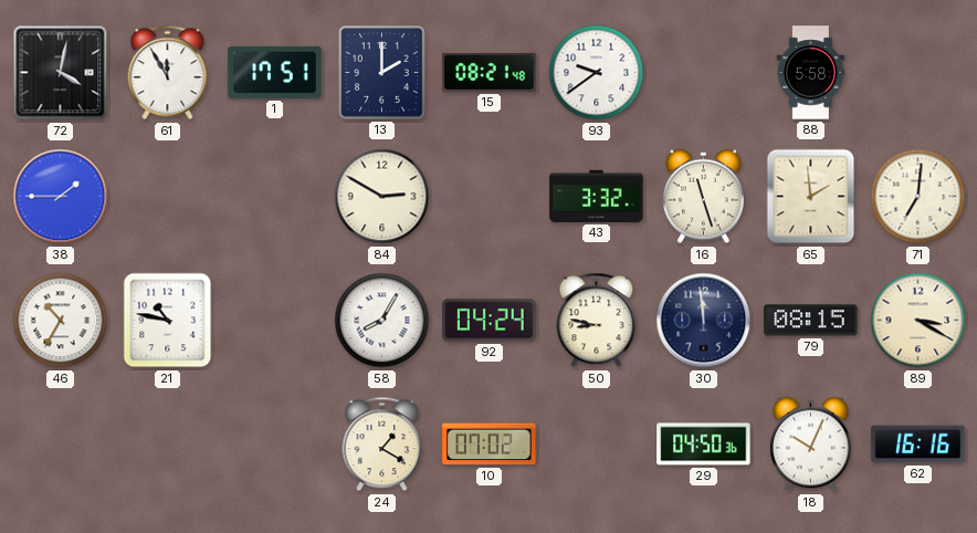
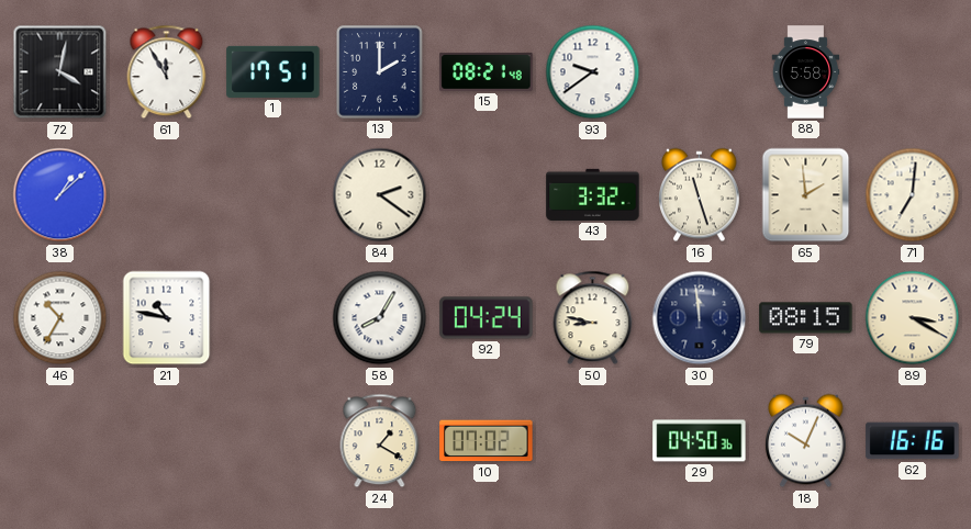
38: 1:45 -> 1:08 (60, 195)
84: 2:50 -> 2:21 (380, 195)
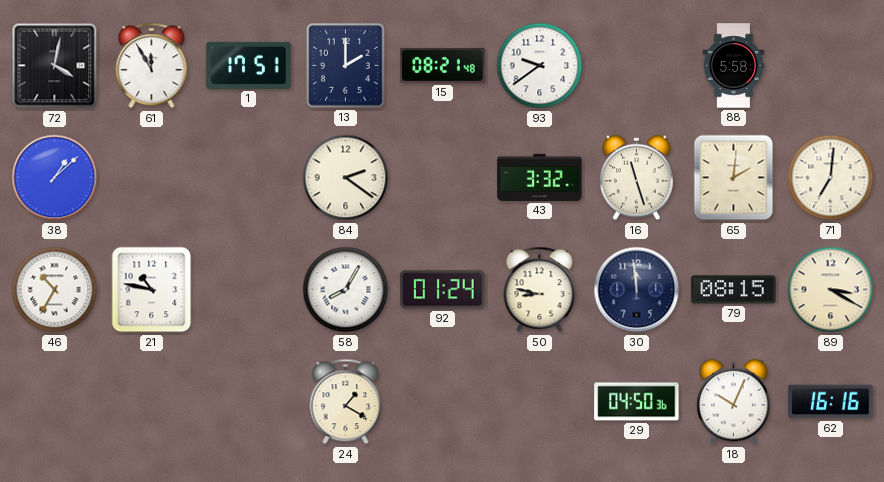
65: 1:59 -> 2:01 (734, 178)
92: 04:24 -> 01:24 (443, 290)
10: 07:02 -> none (487, 441)
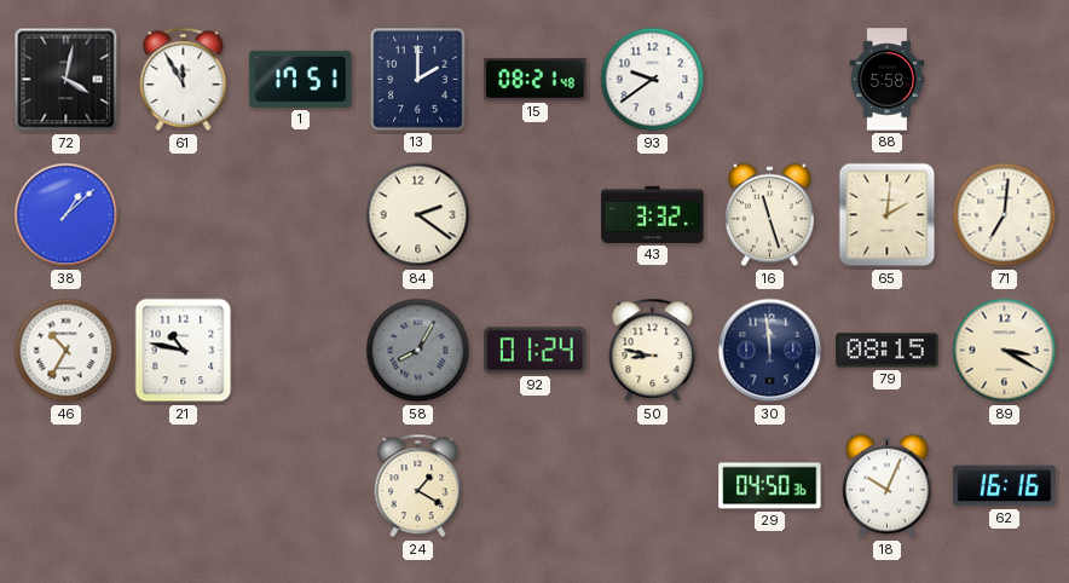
58 dial: white -> grey (418, 351)
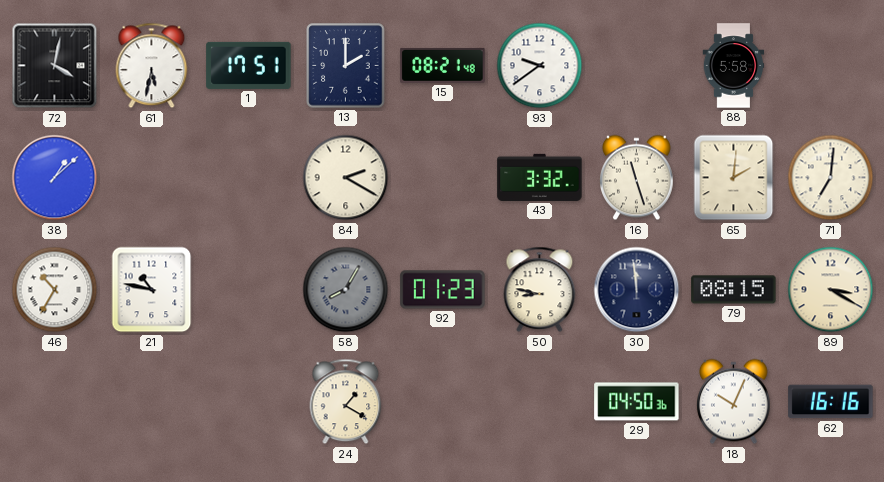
61: 11:55 -> 5:32 (152, 66)
84: 2:21 -> 2:20 (346, 178)
92: 01:24 -> 01:23 (443, 290)
